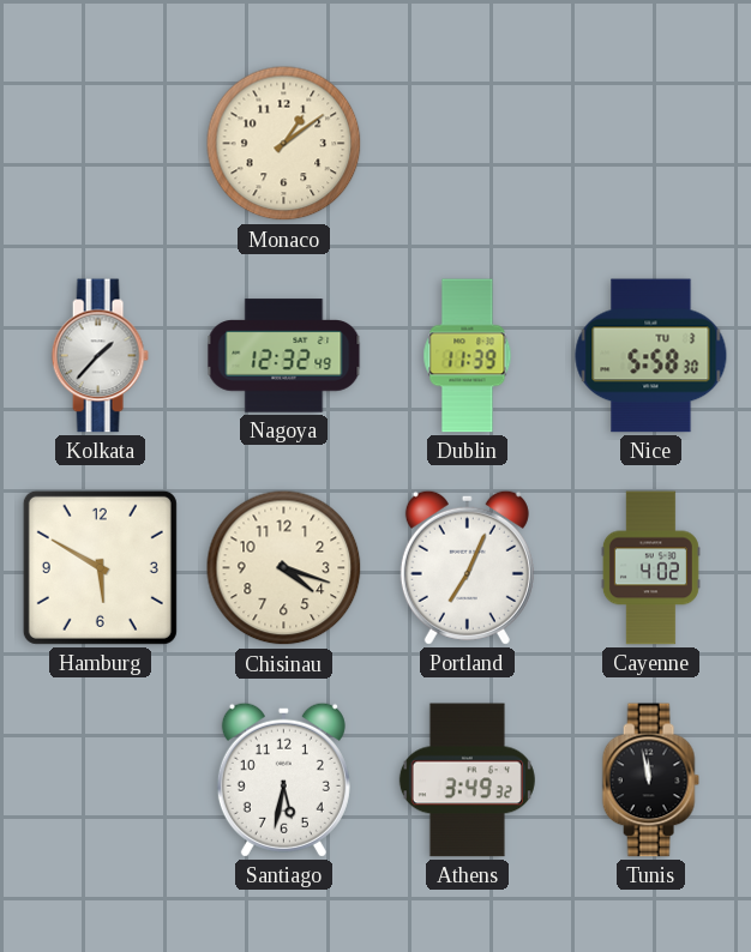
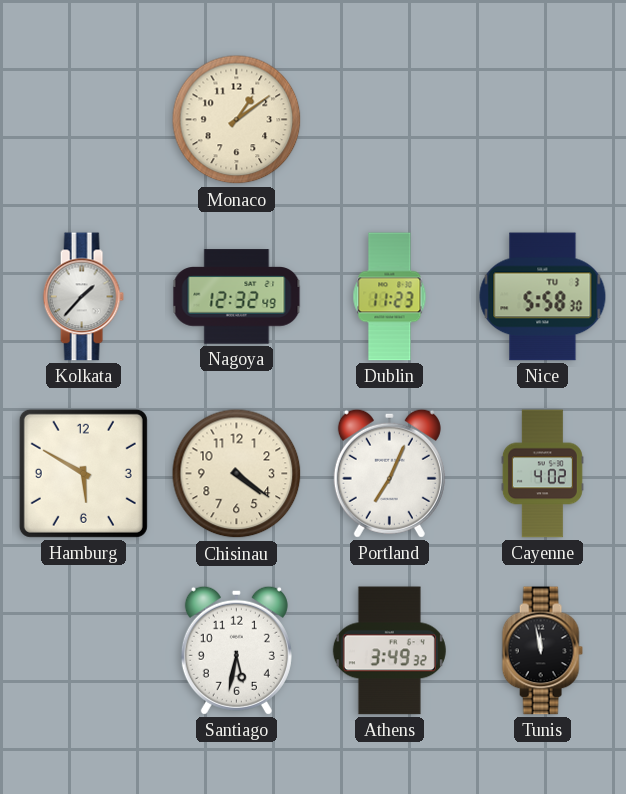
Dublin: 11:39 -> 11:23 (390, 297)
Chisinau: 4:18 -> 4:21 (237, 474)
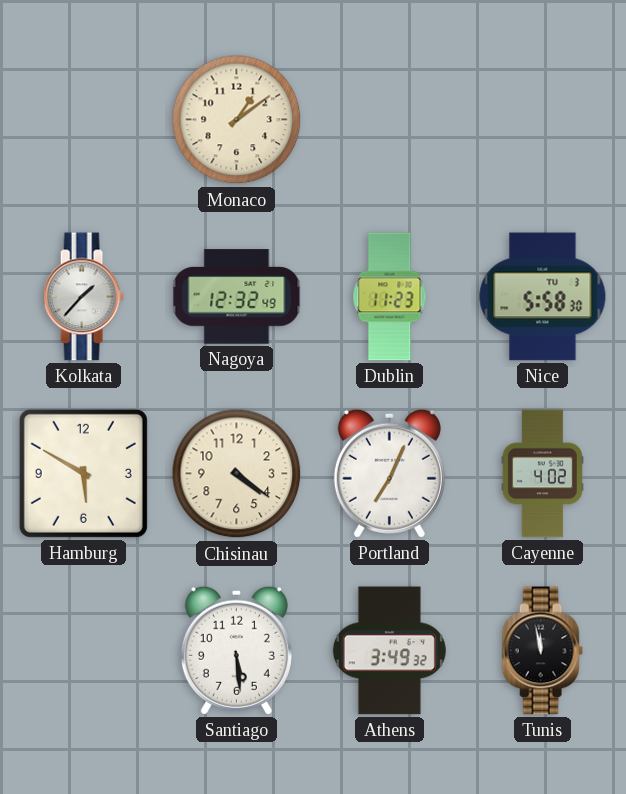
Santiago: 5:32 -> 5:29 (236, 650)
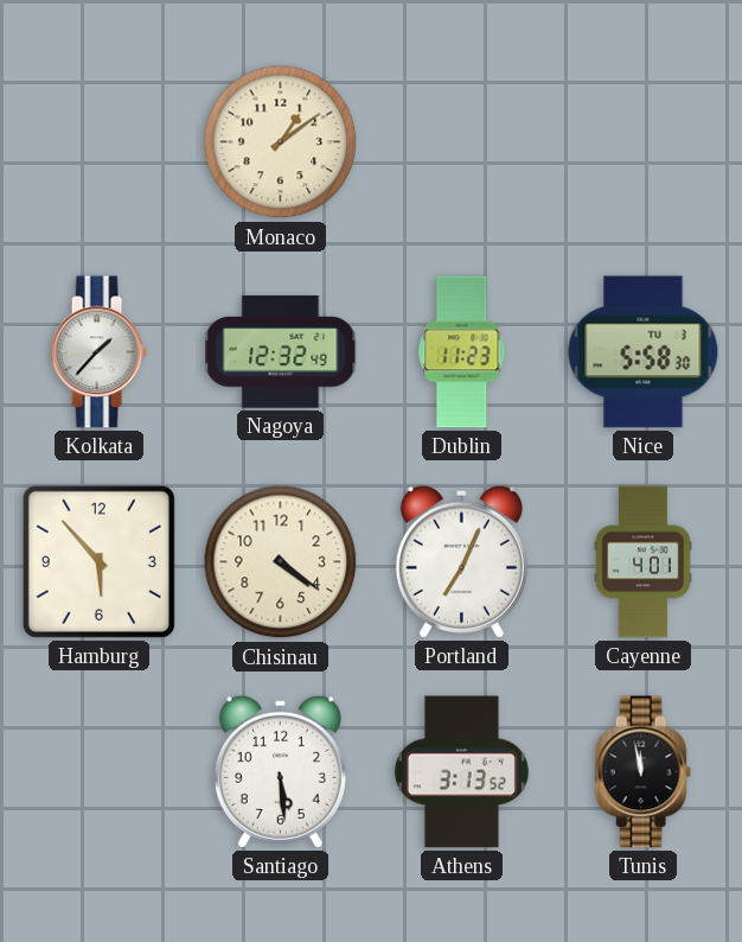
Hamburg: 5:50 -> 5:53 (98, 561)
Cayenne: 4:02 -> 4:01 (642, 562)
Athens: 3:49 -> 3:13 (461, 772)
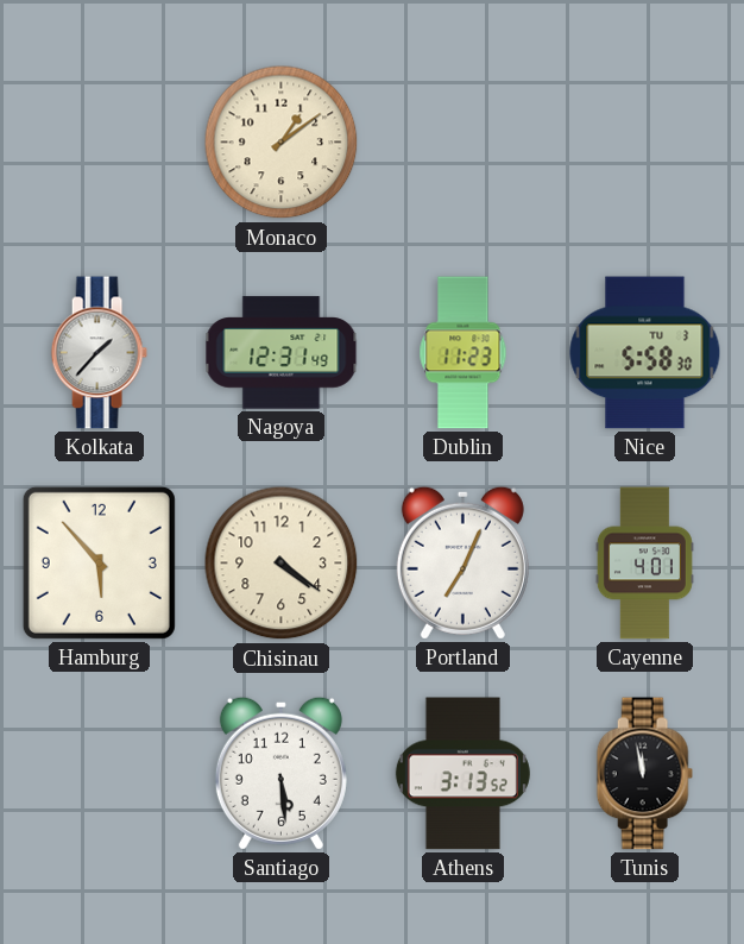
Nagoya: 12:32 -> 12:31 (282, 353)
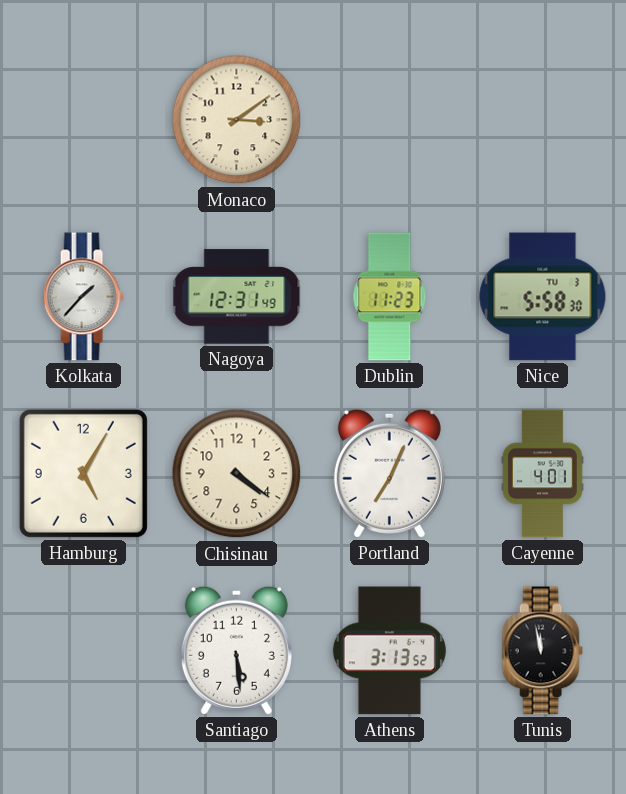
Monaco: 1:09 -> 3:09 (237, 120)
Hamburg: 5:53 -> 5:05 (83, 473)
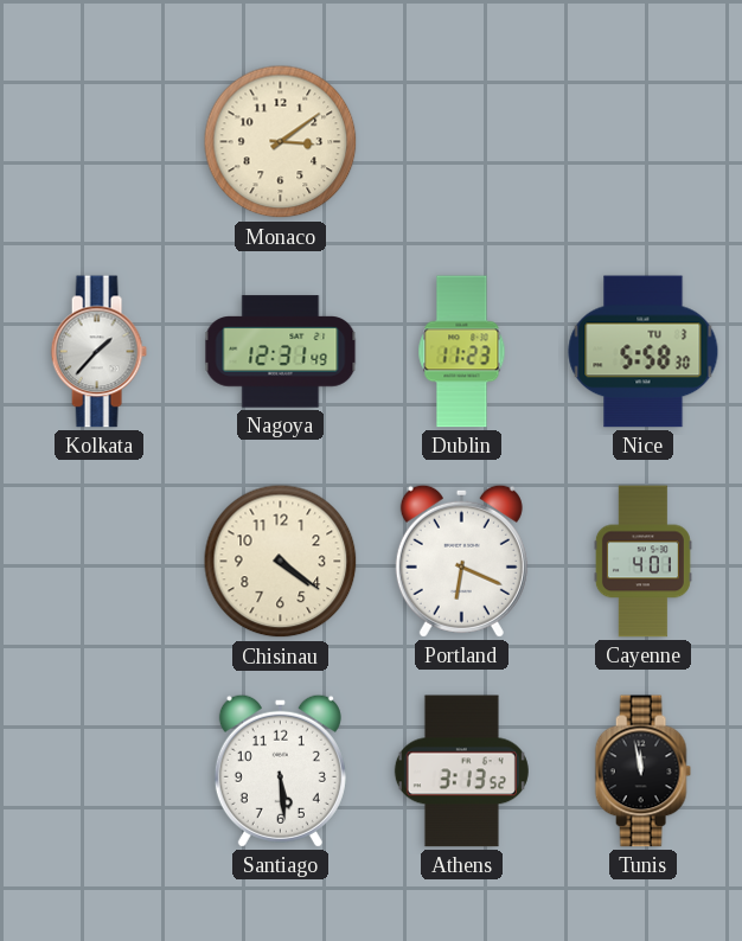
Hamburg: 5:05 -> none (83, 473)
Portland: 7:04 -> 6:19 (461, 561)
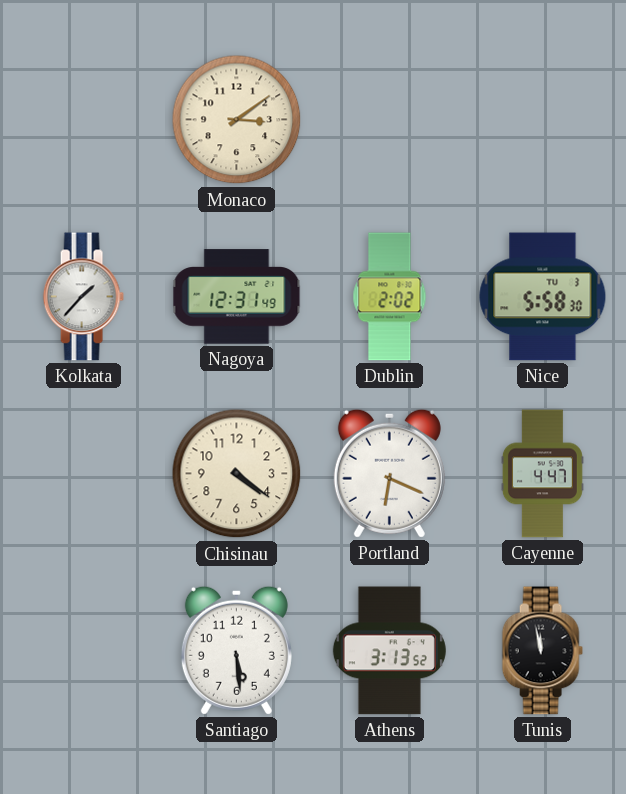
Dublin: 11:23 -> 2:02 (390, 297)
Cayenne: 4:01 -> 4:47 (542, 474)
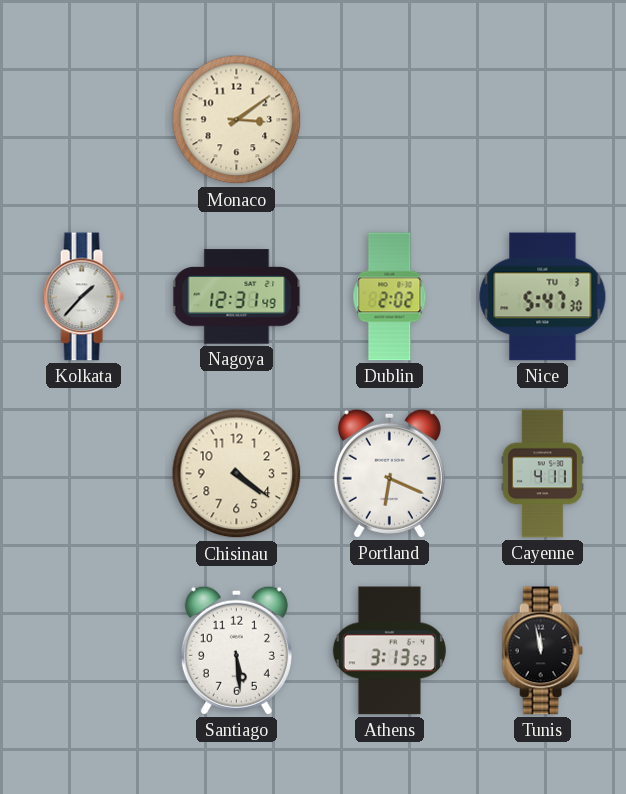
Nice: 5:58 -> 5:47 (543, 297)
Cayenne: 4:47 -> 4:11 (542, 474)
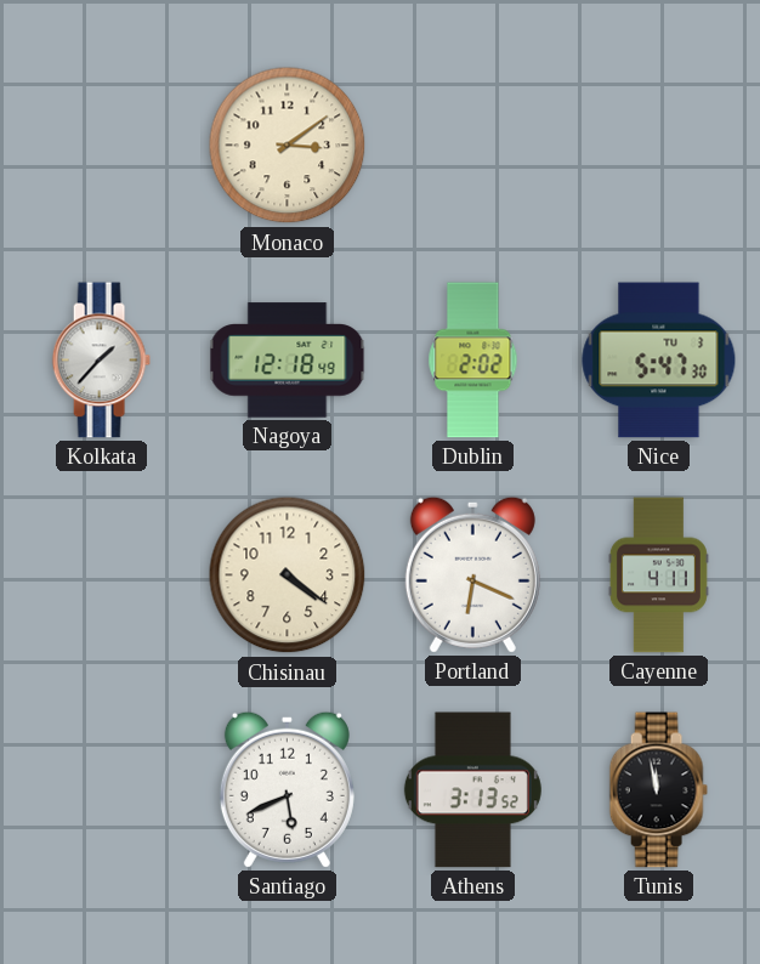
Nagoya: 12:31 -> 12:18 (288, 361)
Santiago: 5:29 -> 5:41 (287, 789)
